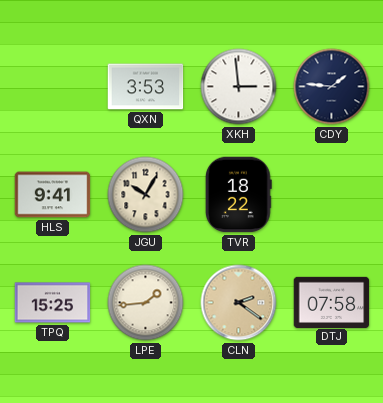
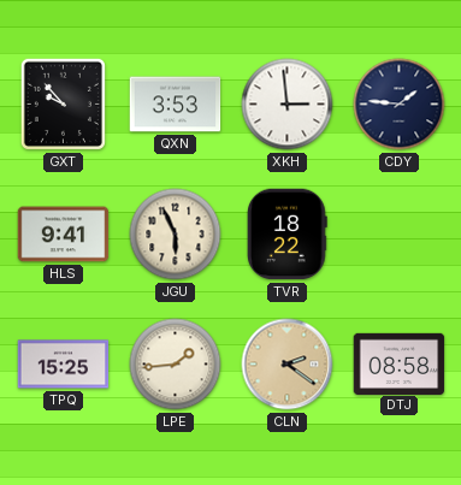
GXT: none -> 9:53 (63, 103)
JGU: 10:05 -> 5:56 (176, 235)
DTJ: 07:58 -> 08:58 (400, 363)
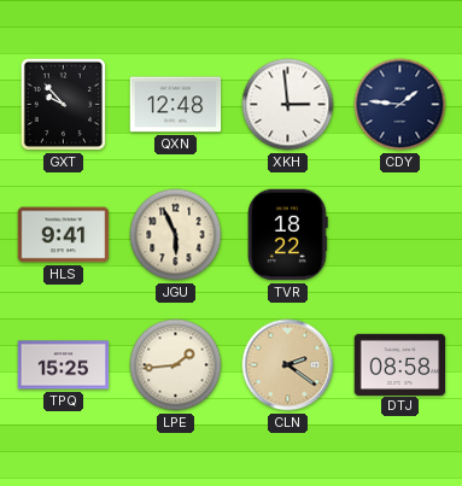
QXN: 3:53 -> 12:48 (176, 105)
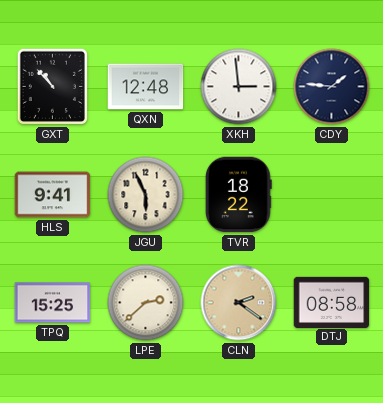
GXT: 9:53 -> 10:53 (52, 86)
LPE: 1:44 -> 2:38 (146, 303)
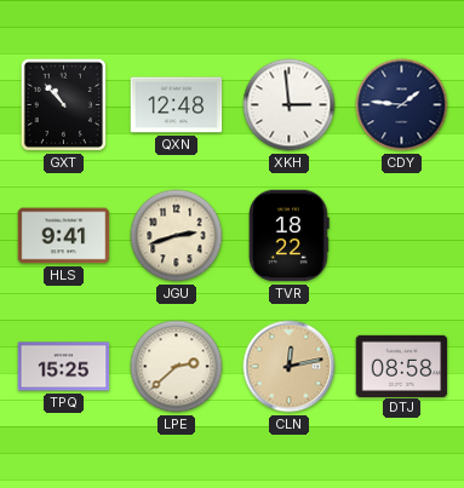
JGU: 5:56 -> 2:42 (177, 236)
CLN: 2:21 -> 12:13 (290, 367)
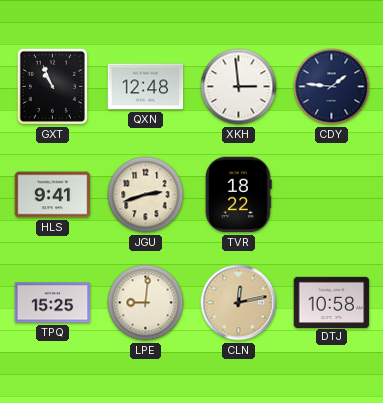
GXT: 10:53 -> 10:56 (52, 86)
LPE: 2:38 -> 9:01 (146, 303)
DTJ: 08:58 -> 10:58 (332, 302)
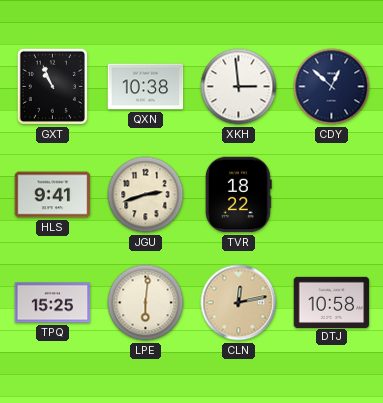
QXN: 12:48 -> 10:38 (146, 87)
CDY: 1:46 -> 12:52 (332, 87)
LPE: 9:01 -> 6:01 (146, 303)
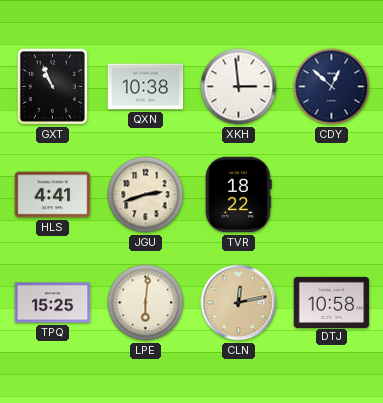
HLS: 9:41 -> 4:41 (53, 195)
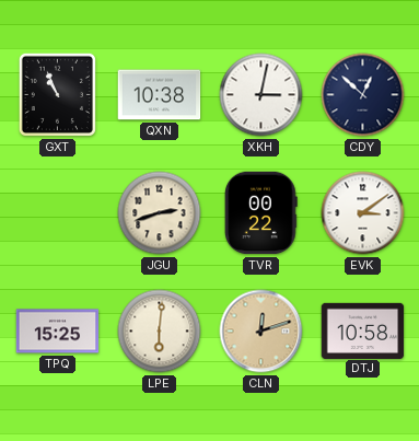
XKH: 2:59 -> 3:02 (261, 95)
HLS: 4:41 -> none (53, 195)
TVR: 18:22 -> 00:22 (261, 213)
EVK: none -> 3:09 (363, 213)
CLN: 12:13 -> 12:12 (261, 332)
